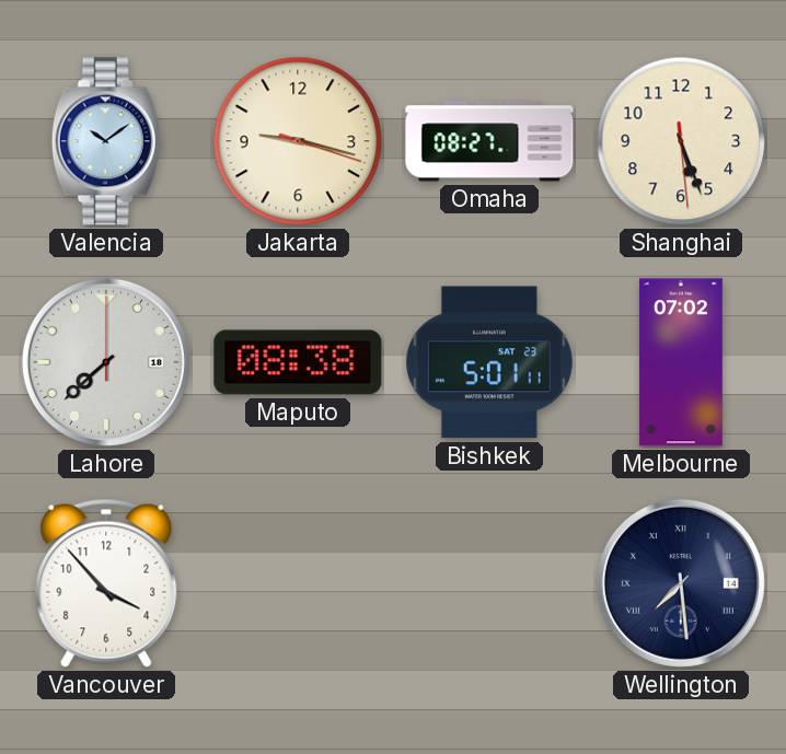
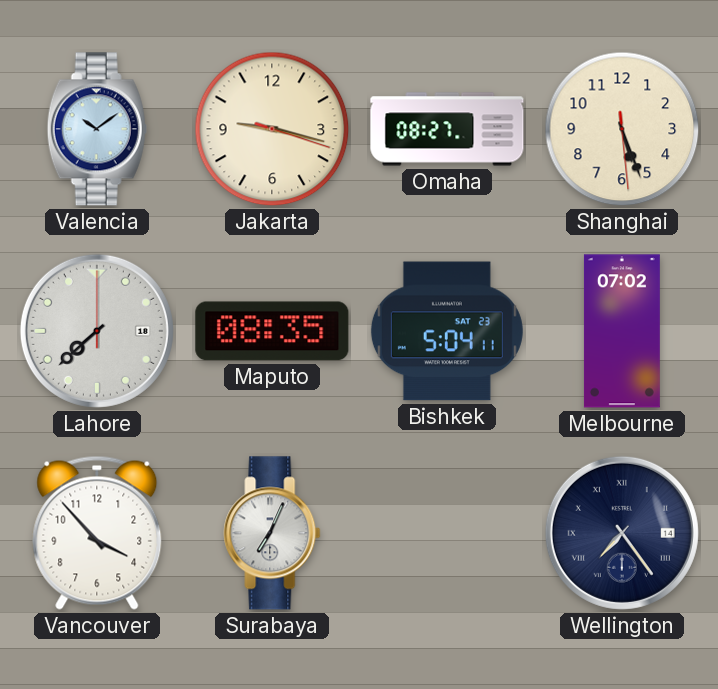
Maputo: 08:38 -> 08:35 (272, 331)
Bishkek: 5:01 -> 5:04 (447, 331)
Surabaya: none -> 7:04 (272, 533)
Wellington: 7:29 -> 7:24 (622, 533)
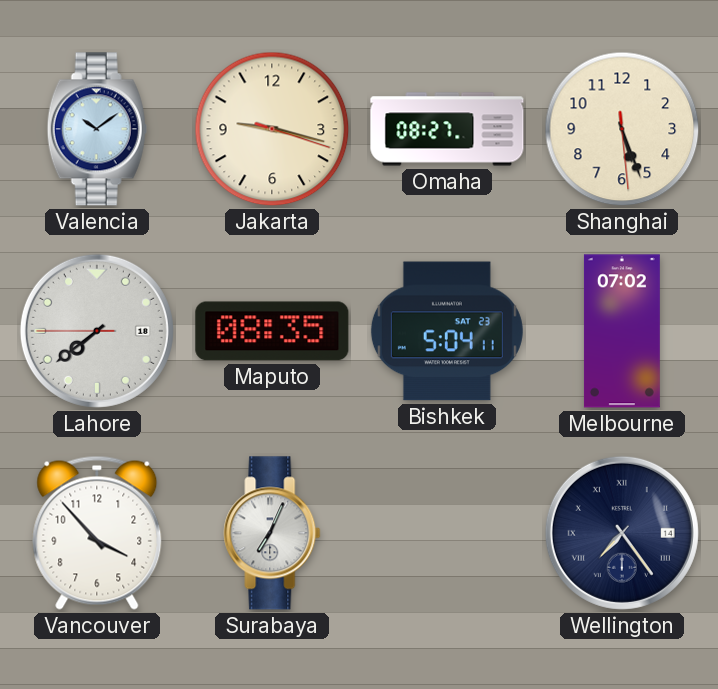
Lahore: 7:38:00 -> 7:38:45 (97, 331)
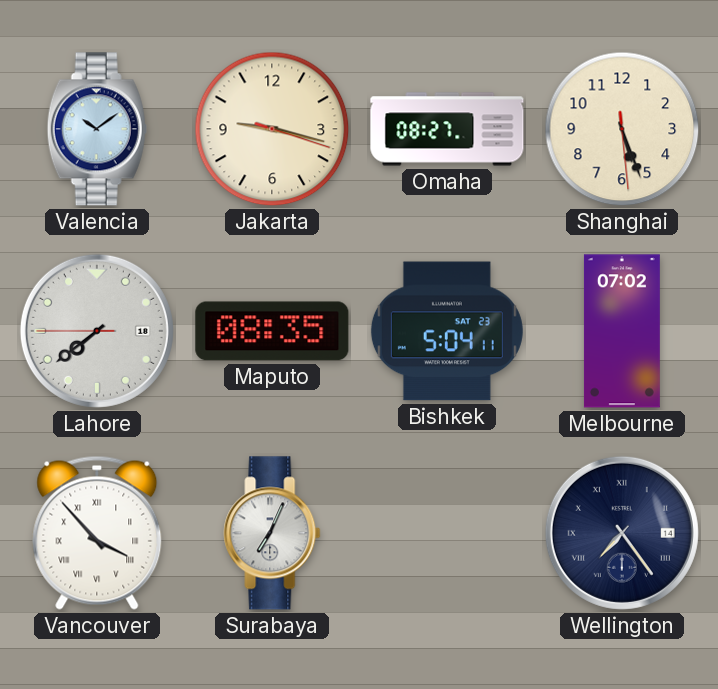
Vancouver numerals: Arabic -> Roman (97, 533)
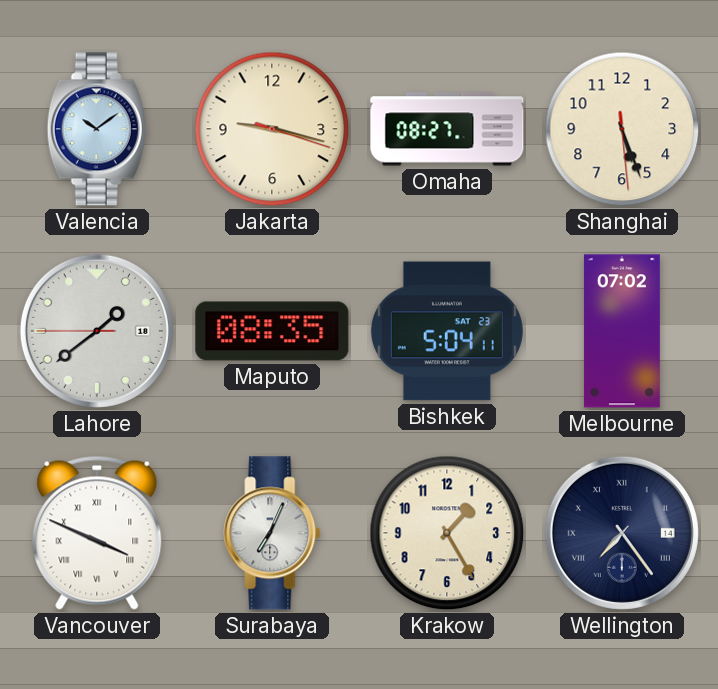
Lahore: 7:38 -> 1:38 (97, 331)
Vancouver: 3:53 -> 3:49 (97, 533)
Krakow: none -> 1:25 (447, 533)
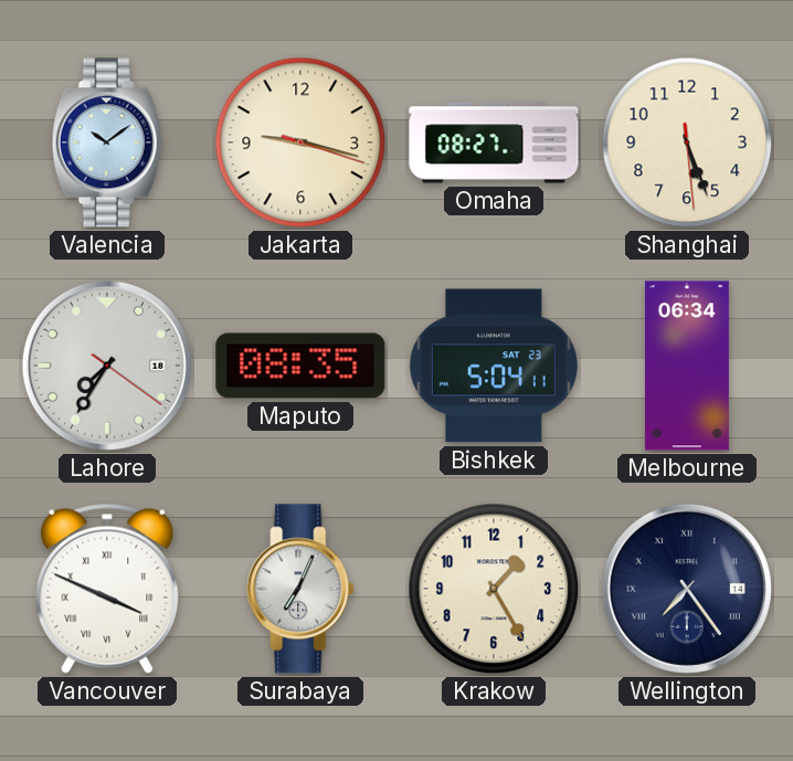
Lahore: 1:38 -> 7:35 (107, 366)
Melbourne: 07:02 -> 06:34 (687, 366)
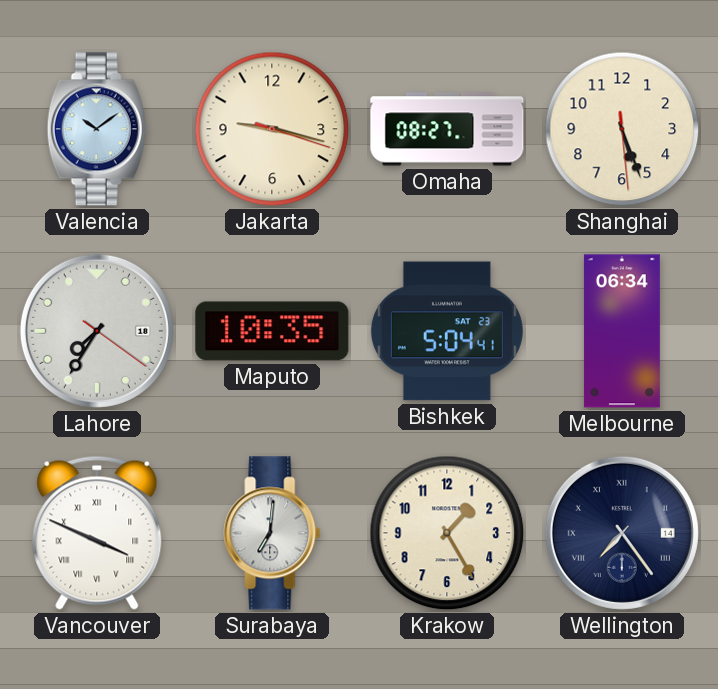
Maputo: 08:35 -> 10:35 (272, 331)
Bishkek: 5:04:11 -> 5:04:41 (447, 331)
Surabaya: 7:04 -> 7:01 (272, 533)
